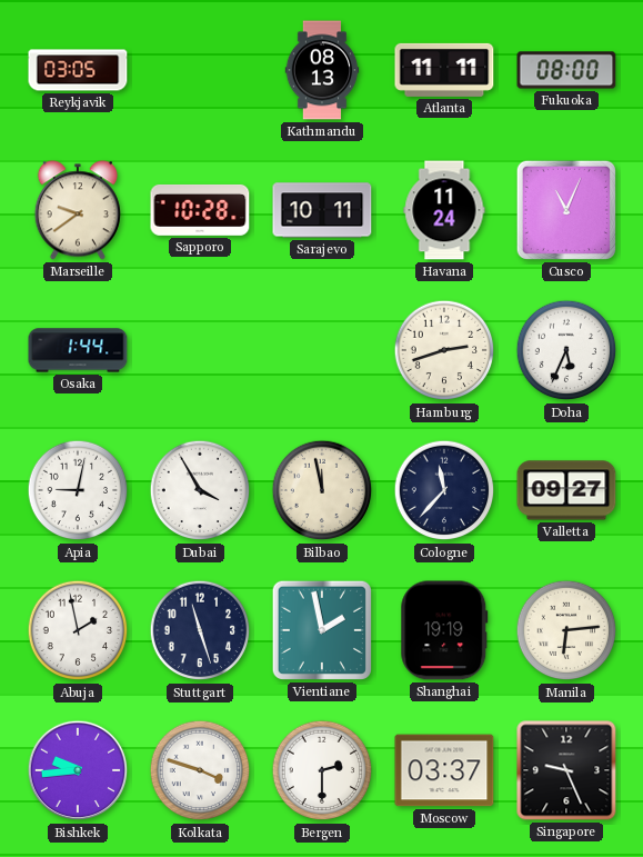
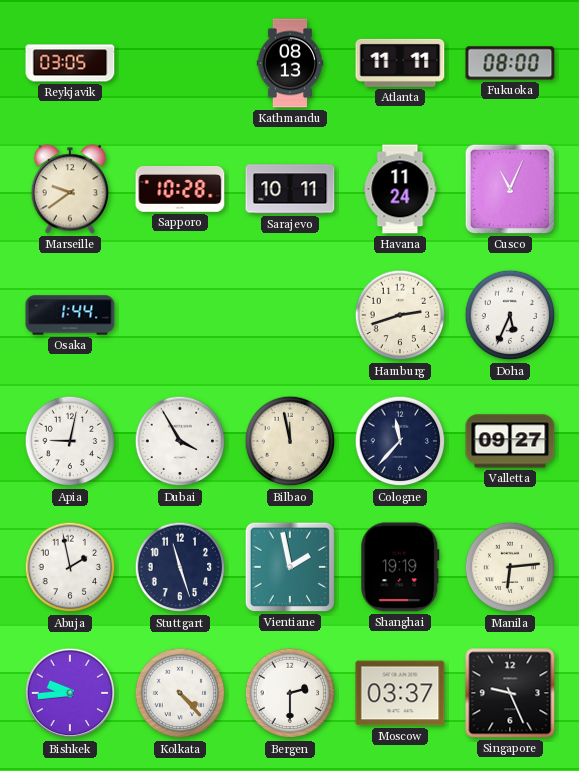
Kolkata: 3:48 -> 4:23 (180, 693)
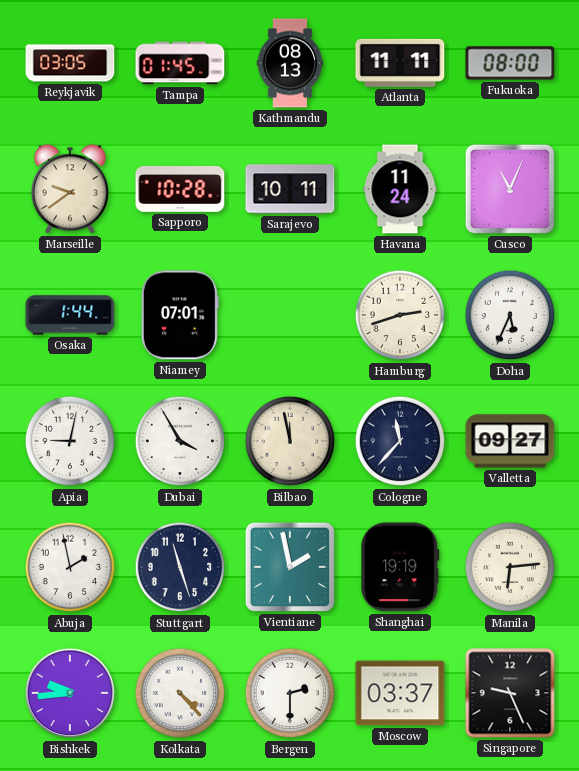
Tampa: none -> 01:45 (180, 63)
Niamey: none -> 07:01 (180, 315)
